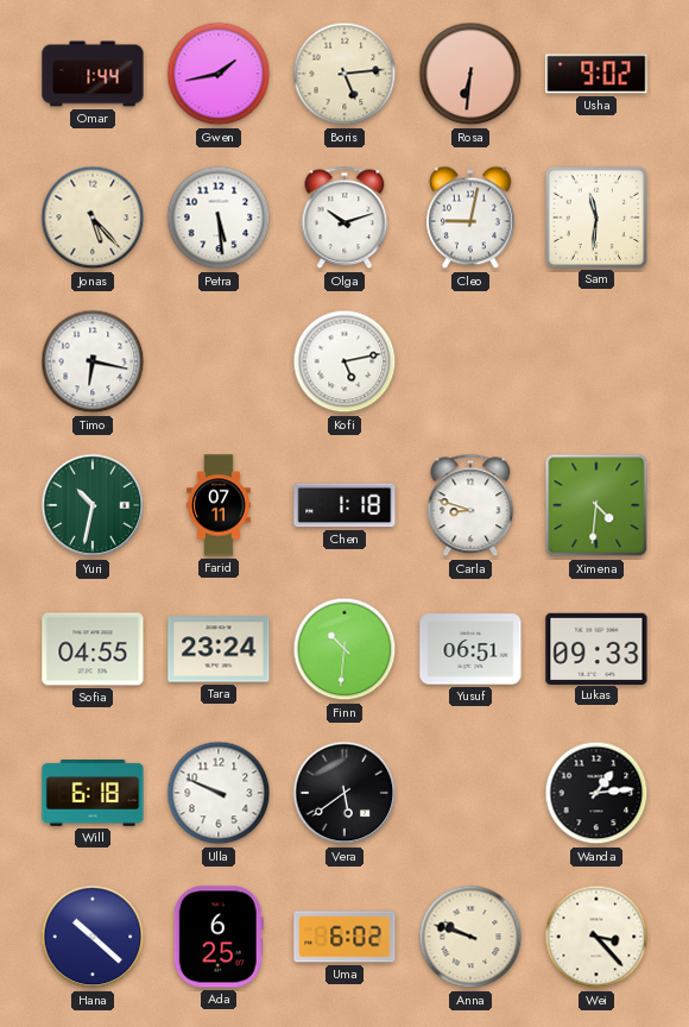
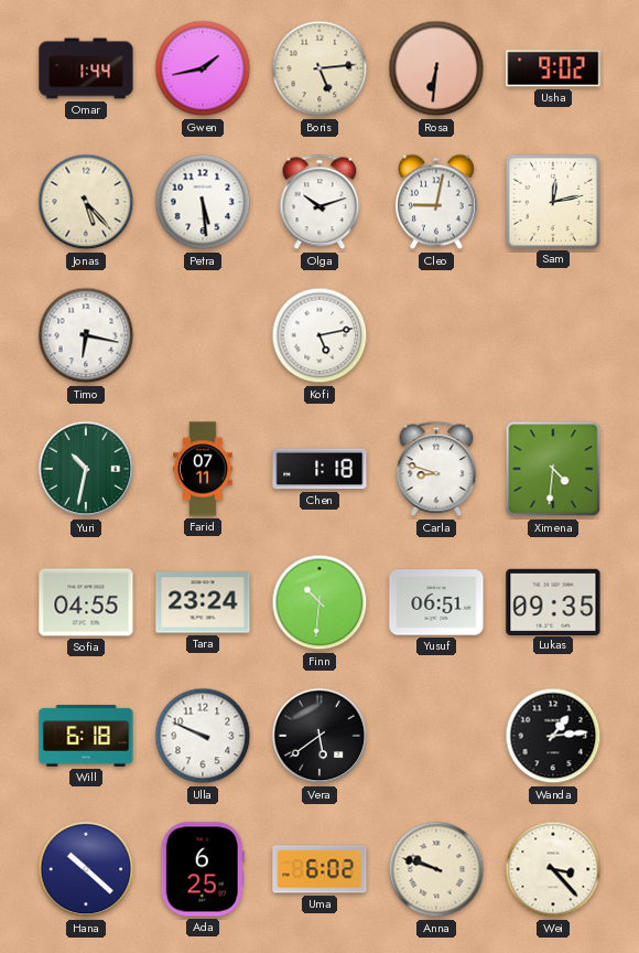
Sam: 11:31 -> 12:13 (552, 201)
Lukas: 09:33 -> 09:35 (553, 601)
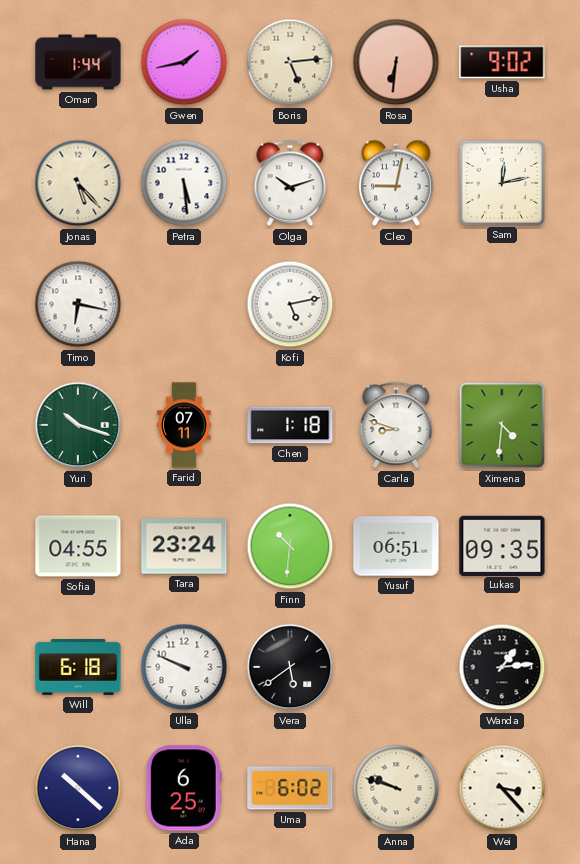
Yuri: 10:32 -> 10:18 (78, 425)
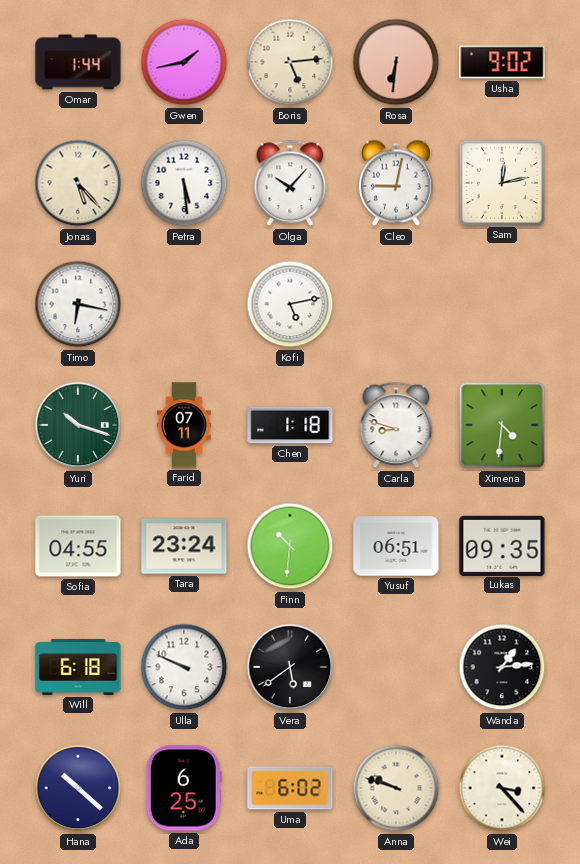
Olga: 10:12 -> 10:07 (290, 183)
